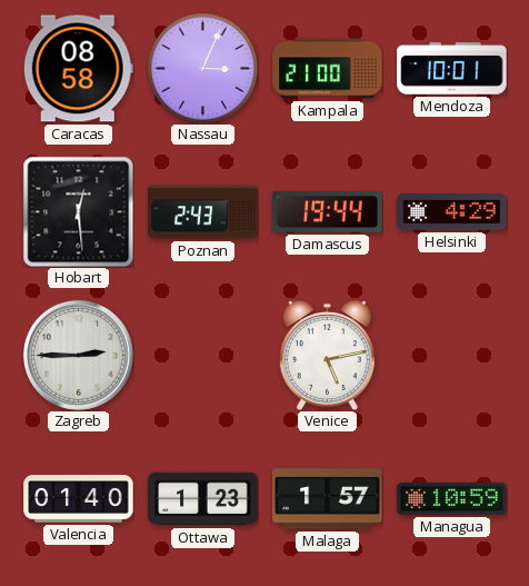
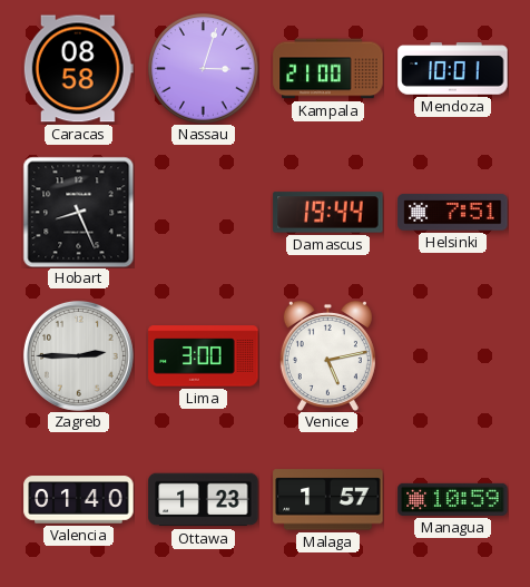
Nassau: 3:04 -> 3:03 (204, 69)
Hobart: 12:29 -> 8:26 (78, 212)
Poznan: 2:43 -> none (203, 212)
Helsinki: 4:29 -> 7:51 (453, 213)
Lima: none -> 3:00 (204, 356)
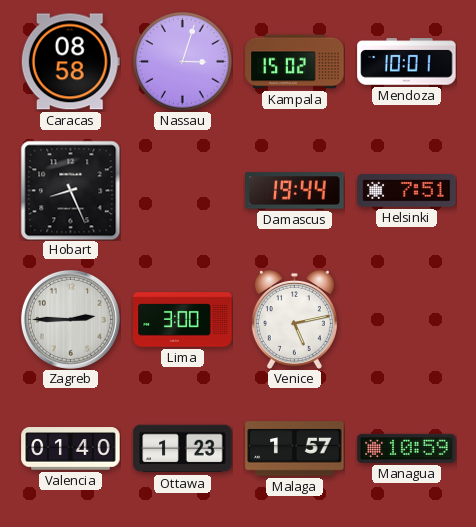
Kampala: 21:00 -> 15:02 (295, 62)
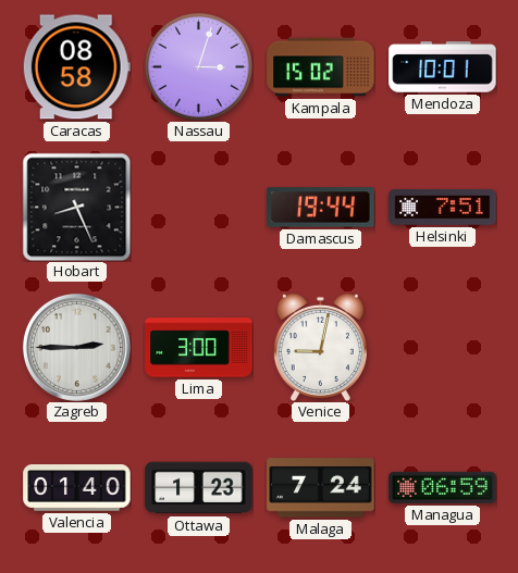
Venice: 5:13 -> 9:02 (320, 347)
Malaga: 1:57 -> 7:24 (321, 488)
Managua: 10:59 -> 06:59 (443, 487)
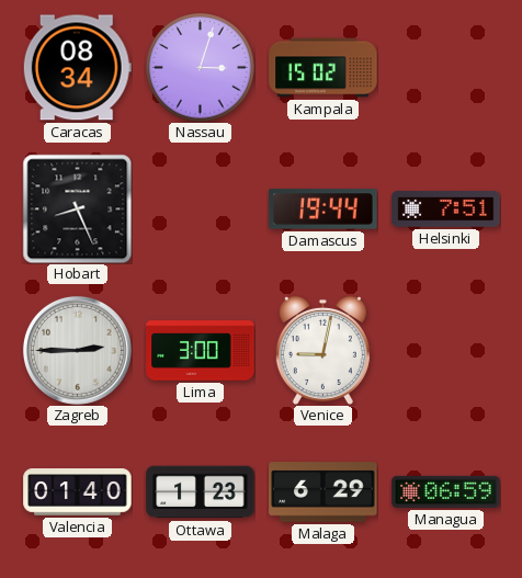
Caracas: 08:58 -> 08:34 (77, 68)
Mendoza: 10:01 -> none (443, 67)
Malaga: 7:24 -> 6:29 (324, 492)
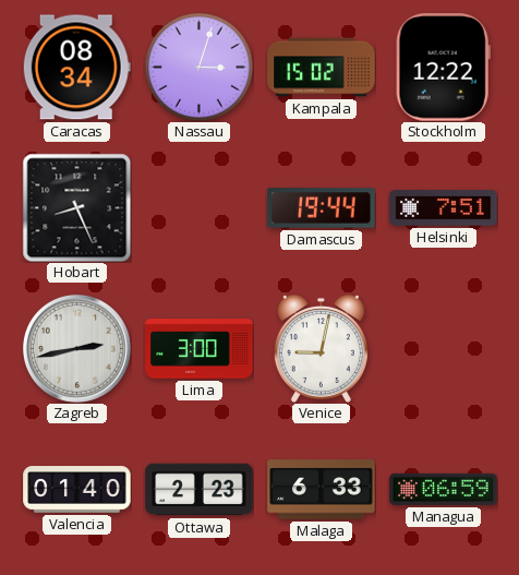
Stockholm: none -> 12:22 (443, 68)
Zagreb: 2:45 -> 2:43 (76, 348)
Ottawa: 1:23 -> 2:23 (200, 490)
Malaga: 6:29 -> 6:33 (322, 490)
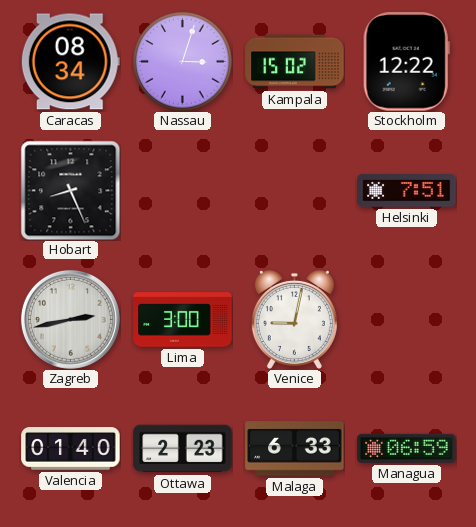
Damascus: 19:44 -> none (322, 208)
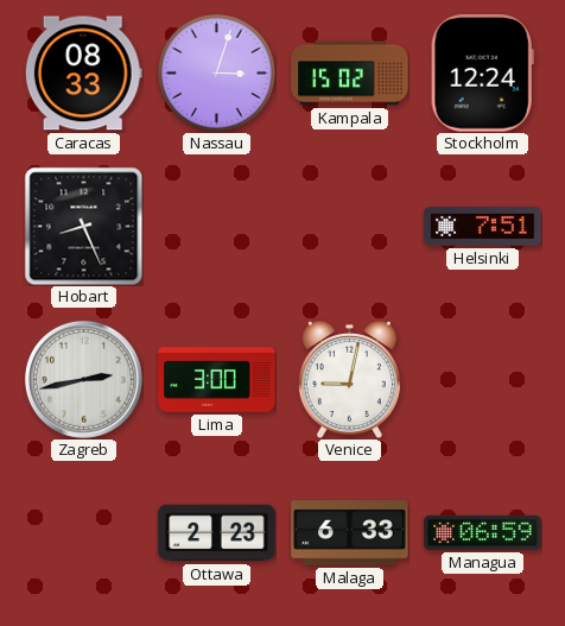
Caracas: 08:34 -> 08:33 (83, 74)
Stockholm: 12:22 -> 12:24 (482, 74)
Valencia: 01:40 -> none (71, 449)
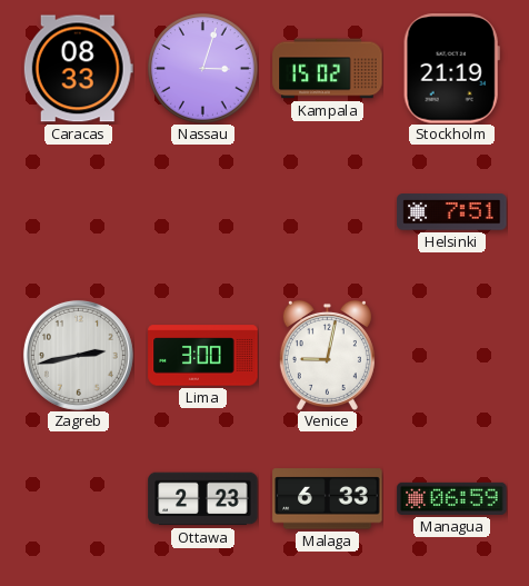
Stockholm: 12:24 -> 21:19 (451, 69)
Hobart: 8:26 -> none (83, 226)
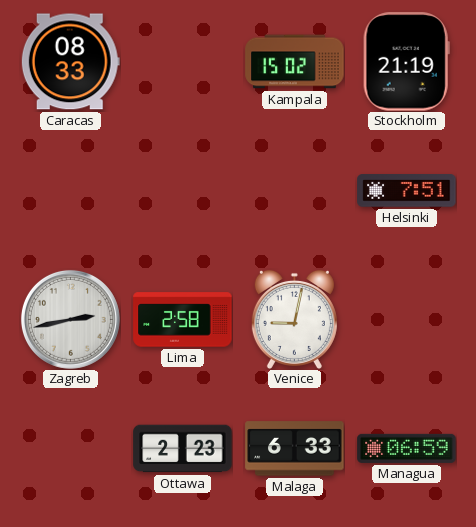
Nassau: 3:03 -> none (203, 69)
Lima: 3:00 -> 2:58 (183, 320)
